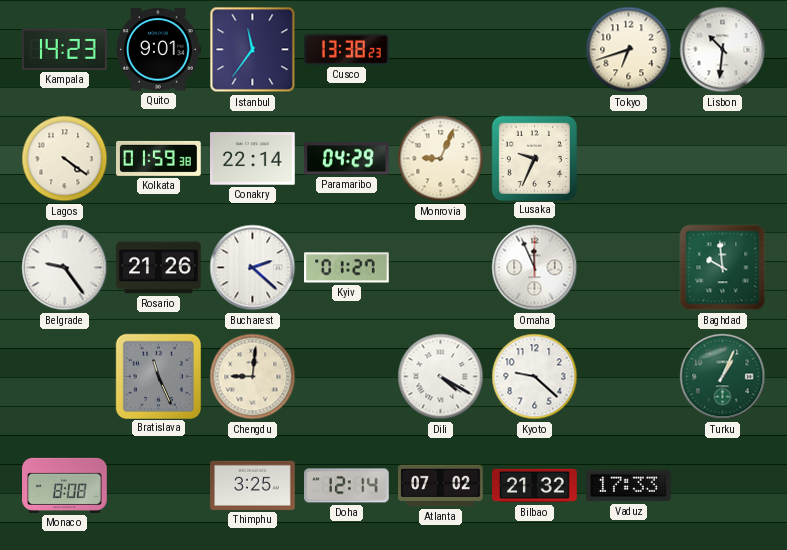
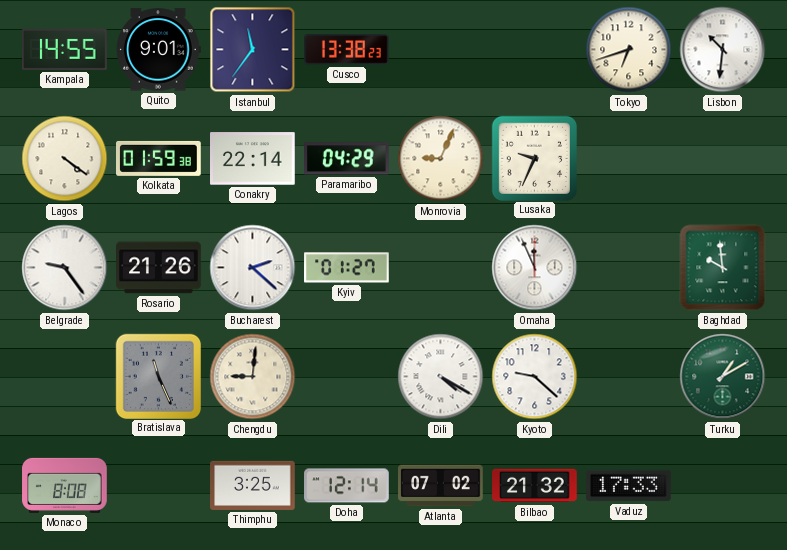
Kampala: 14:23 -> 14:55 (65, 49)
Turku: 1:04 -> 1:10 (723, 377)
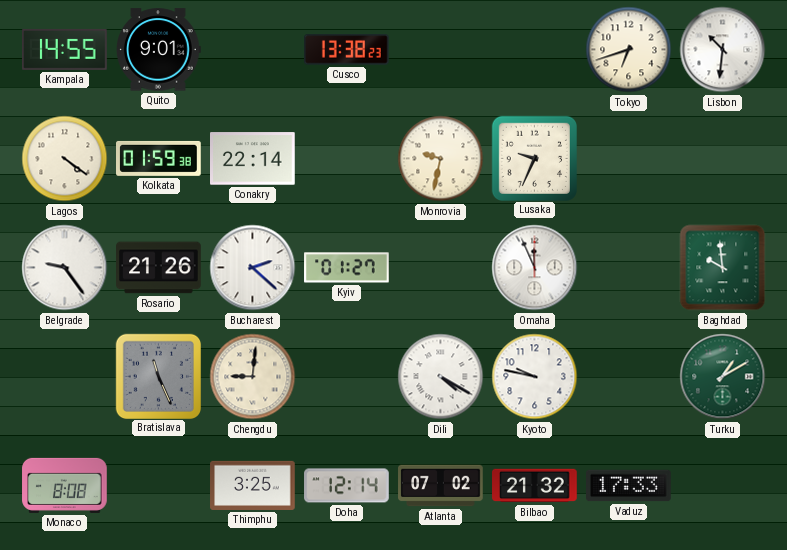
Istanbul: 11:36 -> none (253, 50)
Paramaribo: 04:29 -> none (347, 159)
Monrovia: 9:04 -> 9:32 (441, 159)
Kyoto: 9:22 -> 9:47 (535, 377)
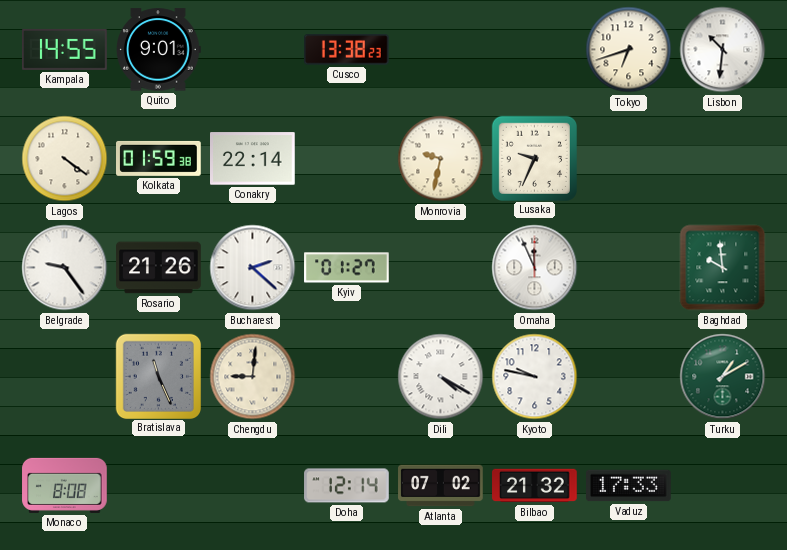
Thimphu: 3:25 -> none (253, 485)
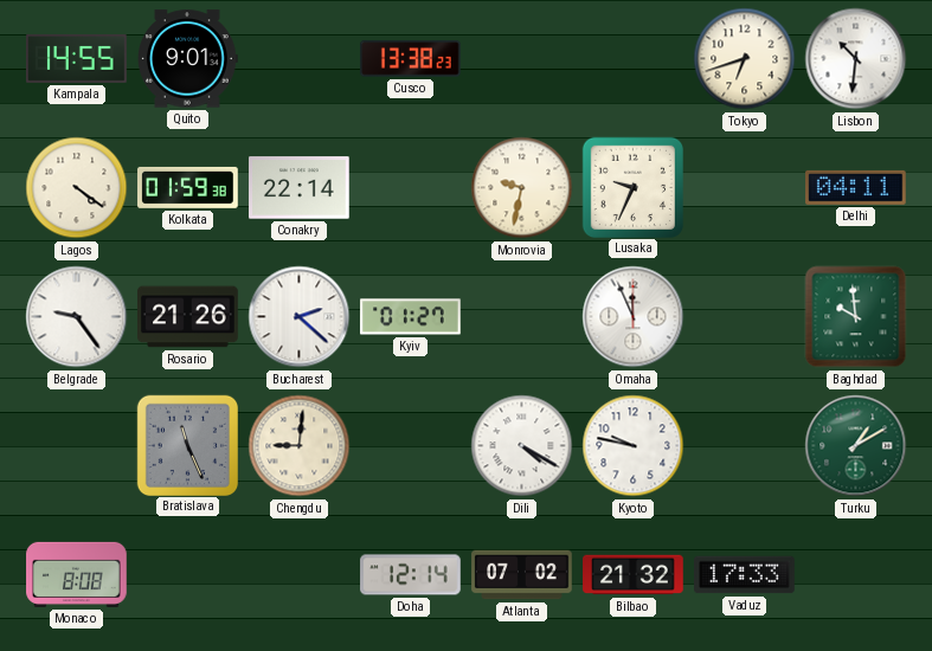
Delhi: none -> 04:11 (856, 187)
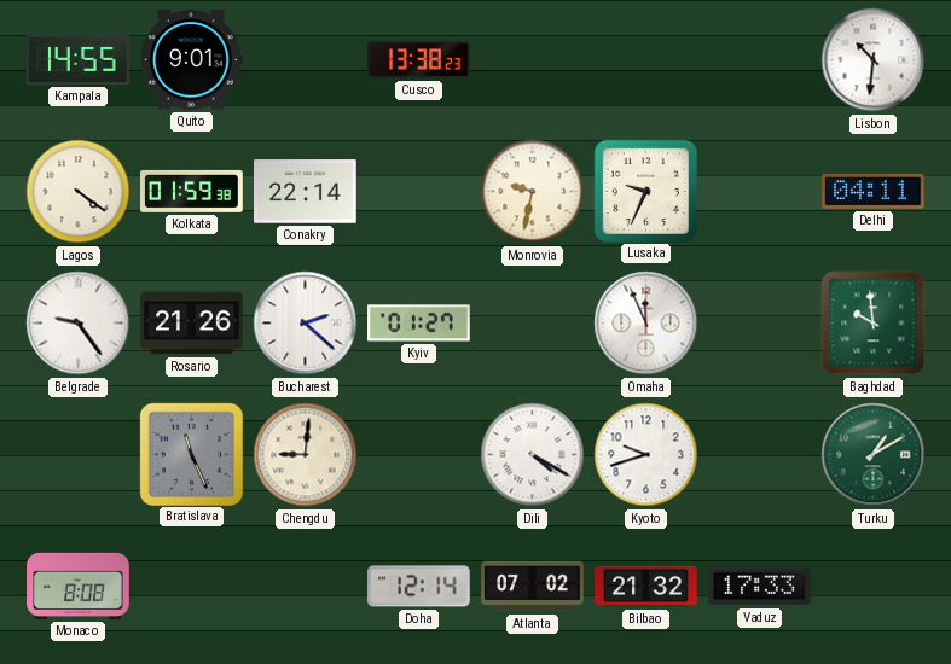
Tokyo: 6:42 -> none (745, 59)
Kyoto: 9:47 -> 9:42 (646, 455)
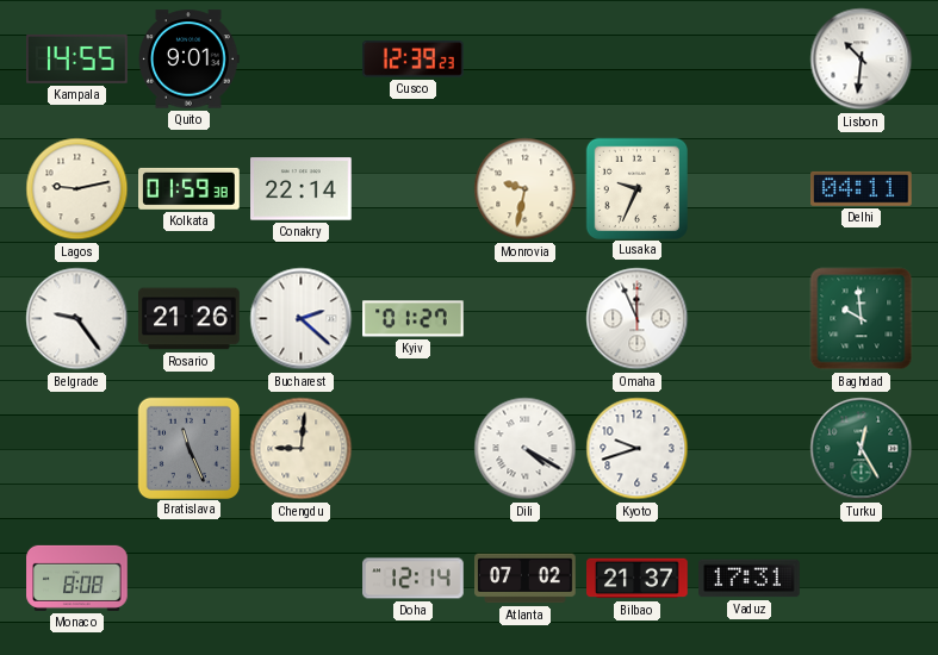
Cusco: 13:38 -> 12:39 (414, 60)
Lagos: 4:21 -> 9:13 (77, 189)
Turku: 1:10 -> 12:25 (862, 449)
Bilbao: 21:32 -> 21:37 (638, 579)
Vaduz: 17:33 -> 17:31 (750, 579)
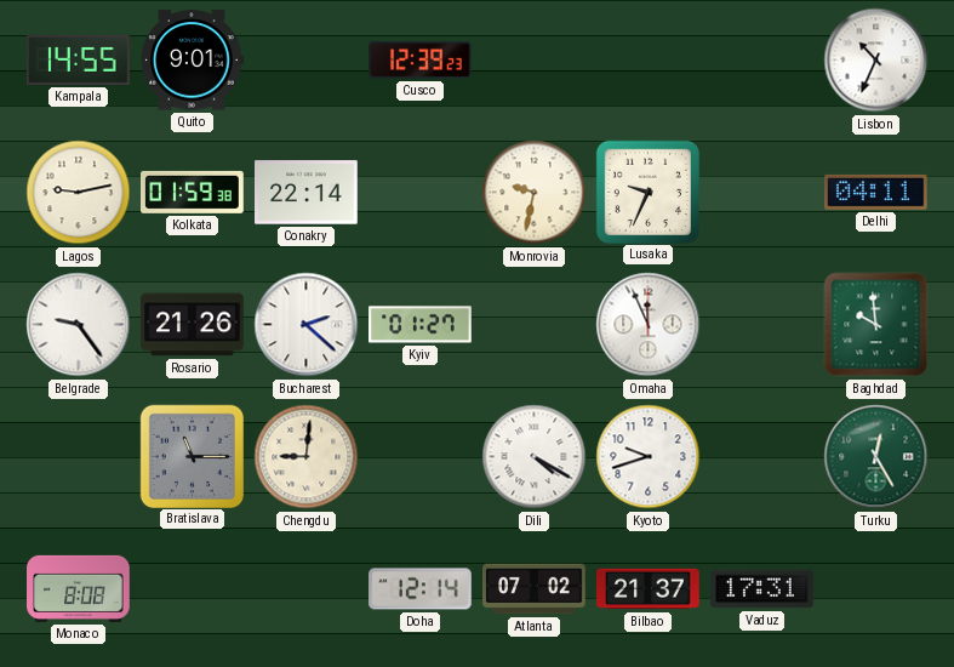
Lisbon: 10:31 -> 10:34 (876, 61)
Bratislava: 11:26 -> 11:15 (192, 456)
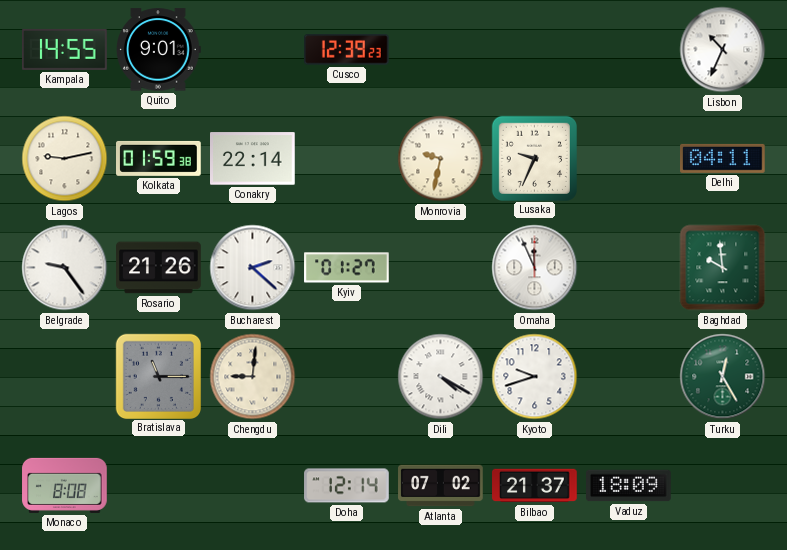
Vaduz: 17:31 -> 18:09 (629, 486)
